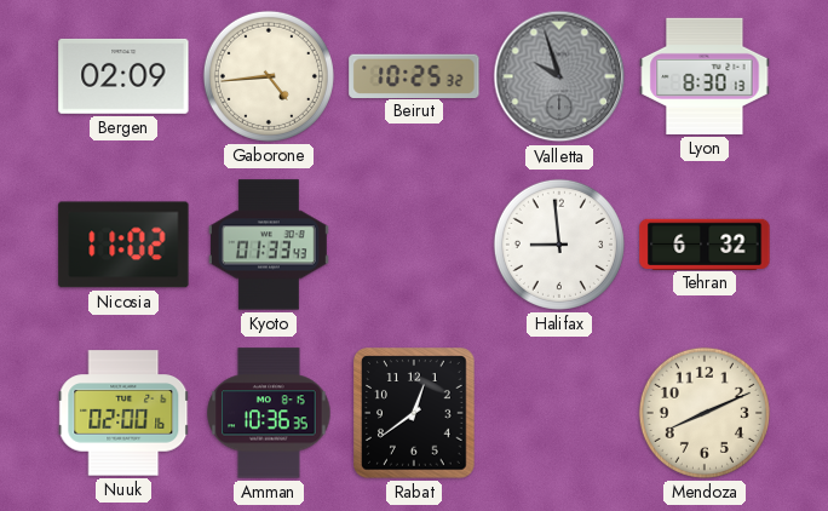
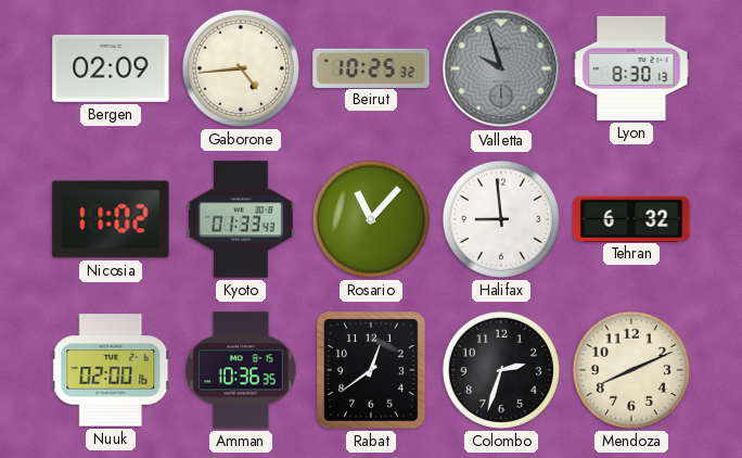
Rosario: none -> 11:07 (371, 219)
Colombo: none -> 2:33 (501, 370)
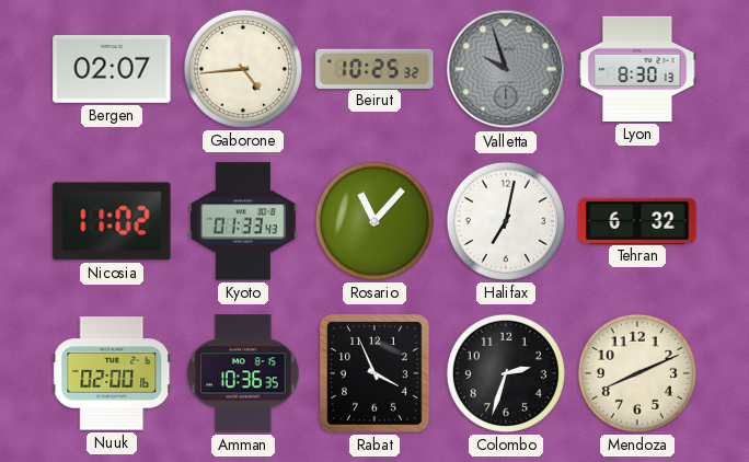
Bergen: 02:09 -> 02:07 (112, 69)
Halifax: 8:59 -> 7:02 (506, 221)
Rabat: 12:39 -> 3:56 (374, 373)
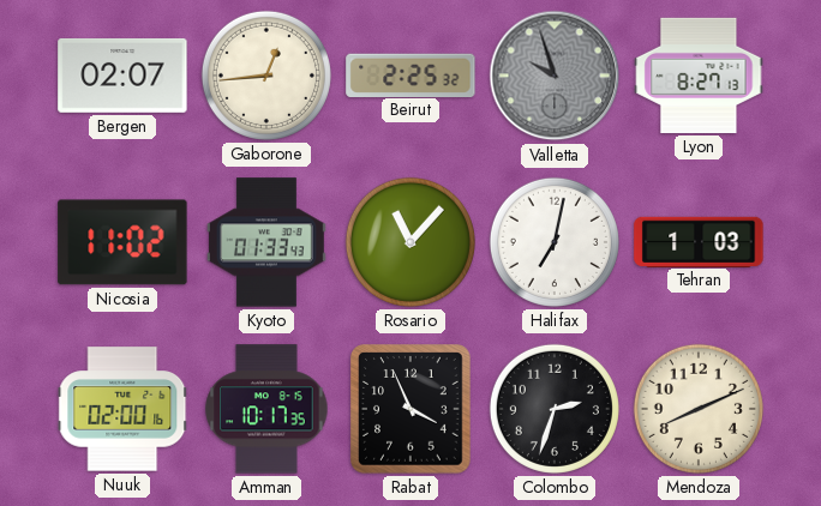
Gaborone: 4:44 -> 12:44 (266, 76)
Beirut: 10:25 -> 2:25 (410, 74)
Lyon: 8:30 -> 8:27 (699, 76)
Tehran: 6:32 -> 1:03 (699, 241)
Amman: 10:36 -> 10:17 (266, 409)
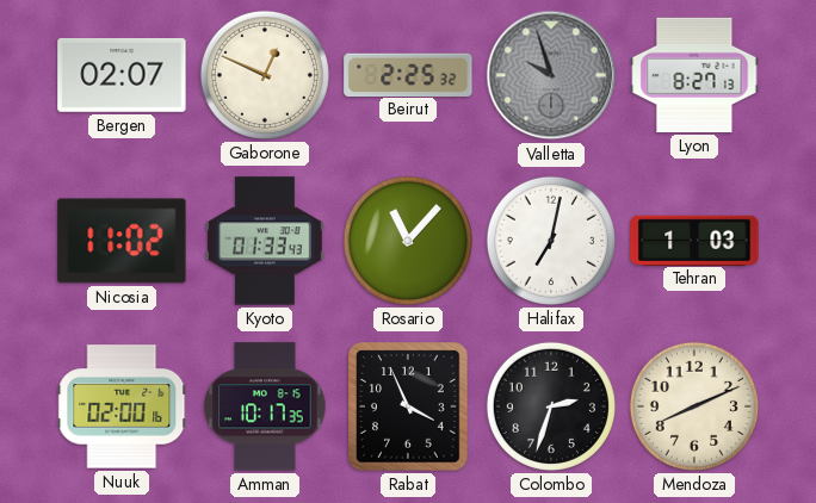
Gaborone: 12:44 -> 12:49 (265, 75)
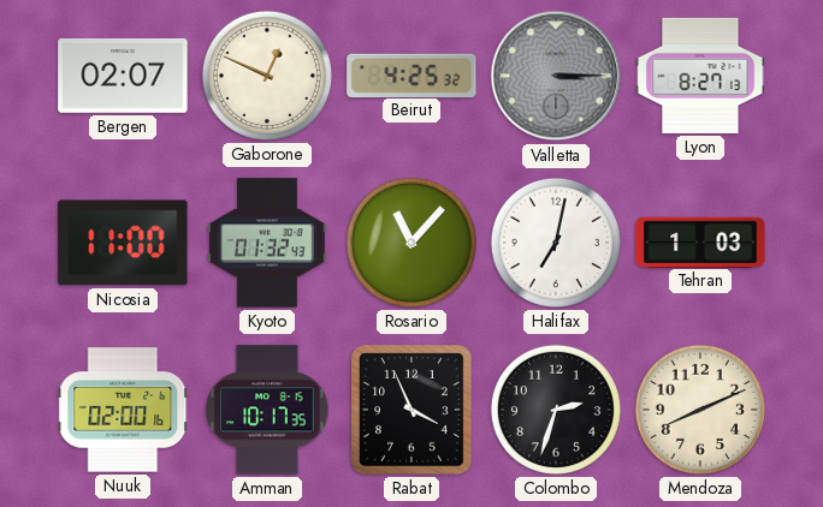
Beirut: 2:25 -> 4:25 (411, 74)
Valletta: 9:57 -> 3:15 (556, 76)
Nicosia: 11:02 -> 11:00 (123, 243)
Kyoto: 01:33 -> 01:32 (267, 243)
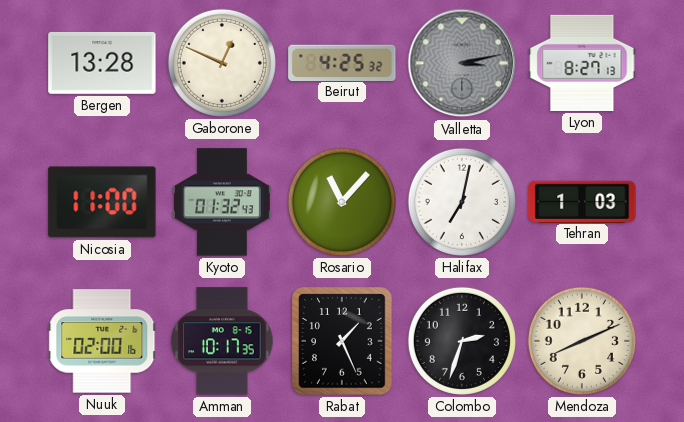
Bergen: 02:07 -> 13:28 (102, 63)
Valletta: 3:15 -> 3:13 (462, 63)
Rabat: 3:56 -> 1:26 (342, 341)
